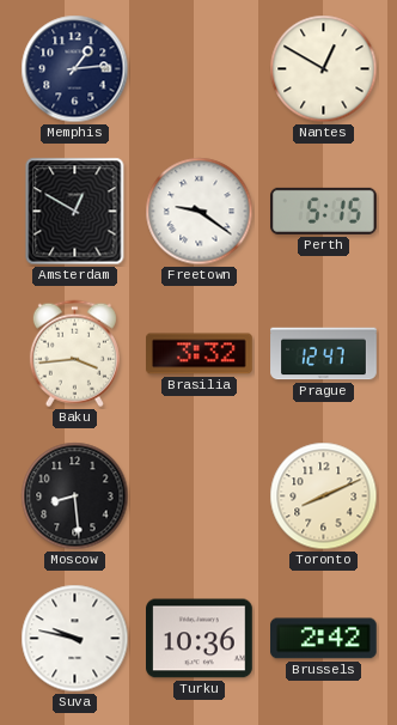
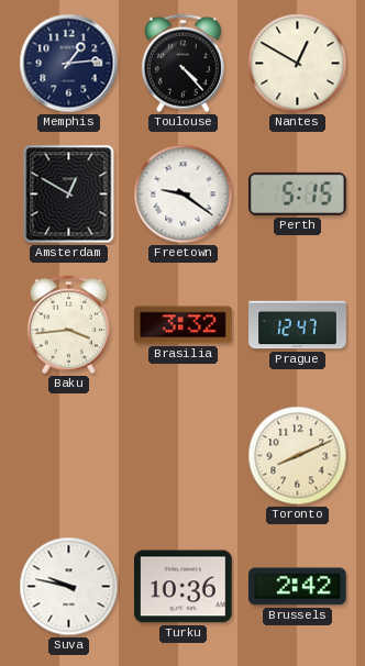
Toulouse: none -> 4:23 (182, 64)
Moscow: 8:29 -> none (75, 496)
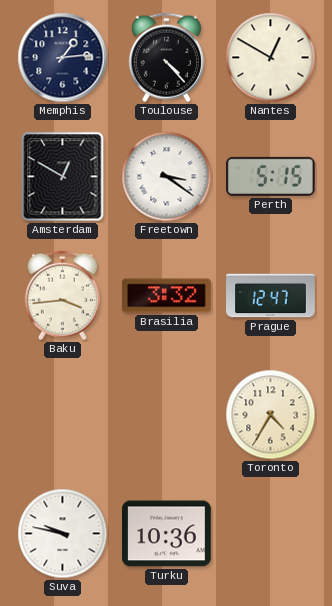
Freetown: 9:21 -> 3:21 (167, 177)
Toronto: 8:11 -> 4:35 (271, 415)
Brussels: 2:42 -> none (298, 587)
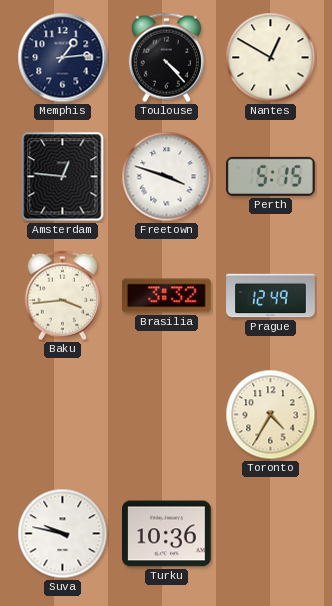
Amsterdam: 12:50 -> 12:46 (63, 177)
Freetown: 3:21 -> 3:48 (167, 177)
Prague: 12:47 -> 12:49 (271, 296)
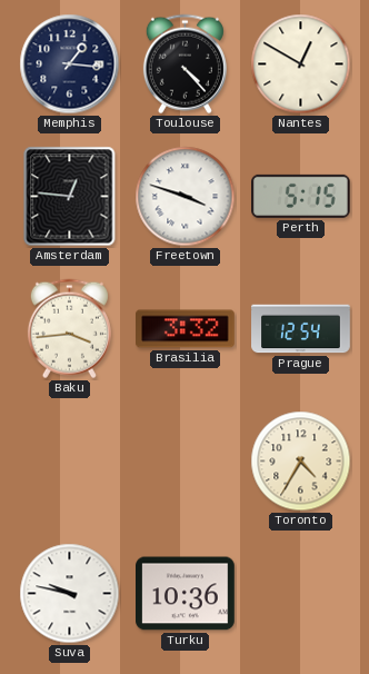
Memphis: 1:14 -> 1:16 (70, 65)
Prague: 12:49 -> 12:54 (301, 329)
